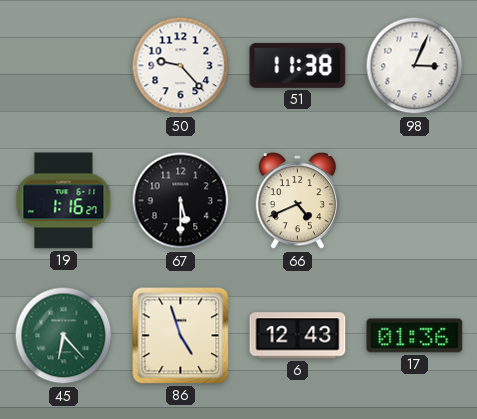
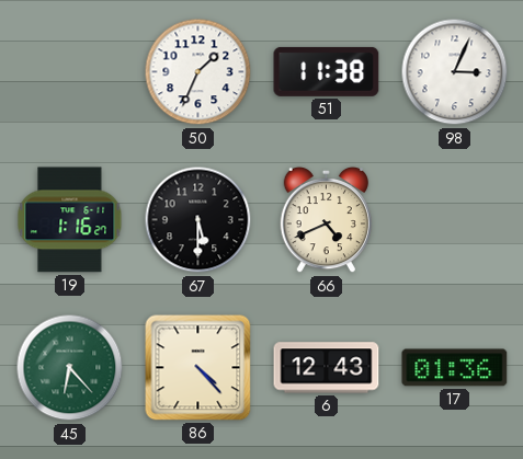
50: 9:23 -> 1:34 (198, 72)
86: 4:57 -> 4:23 (198, 368)
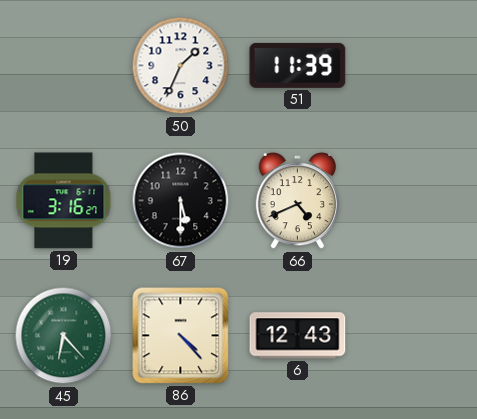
51: 11:38 -> 11:39 (298, 65)
98: 3:04 -> none (455, 72)
19: 1:16 -> 3:16 (64, 201)
17: 01:36 -> none (455, 368)
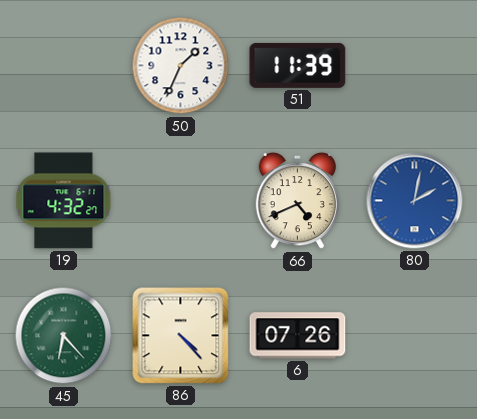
19: 3:16 -> 4:32 (64, 201)
67: 5:30 -> none (181, 201)
80: none -> 2:02 (415, 201)
6: 12:43 -> 07:26 (298, 336)
